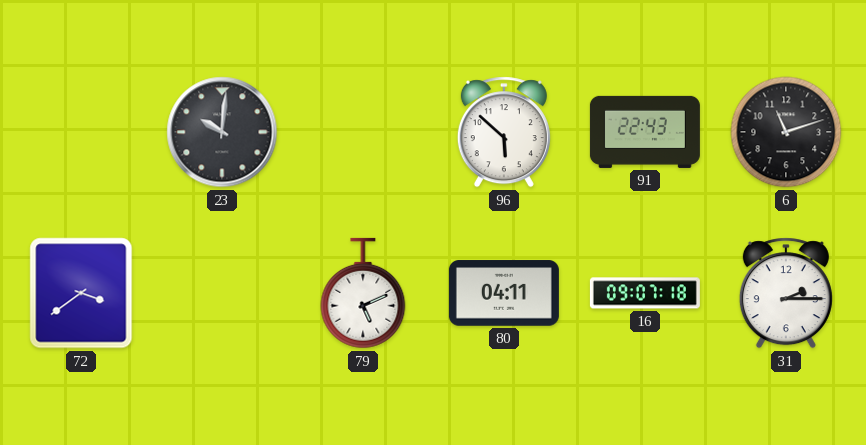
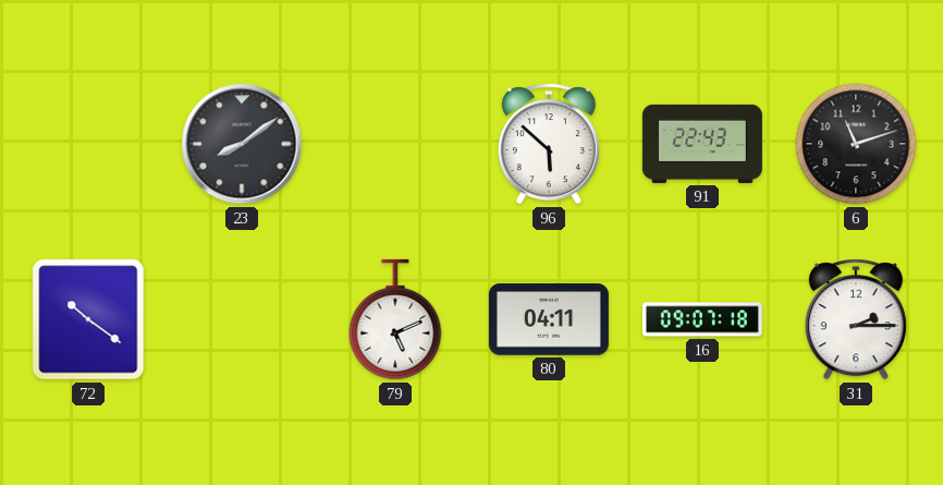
23: 10:01 -> 8:09 (242, 144)
72: 3:39 -> 10:21 (88, 319)
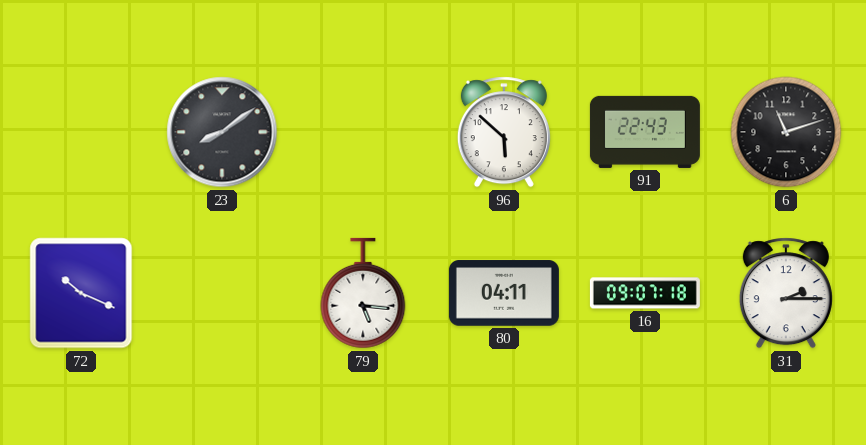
72: 10:21 -> 10:19 (81, 293)
79: 5:11 -> 5:16 (363, 293)
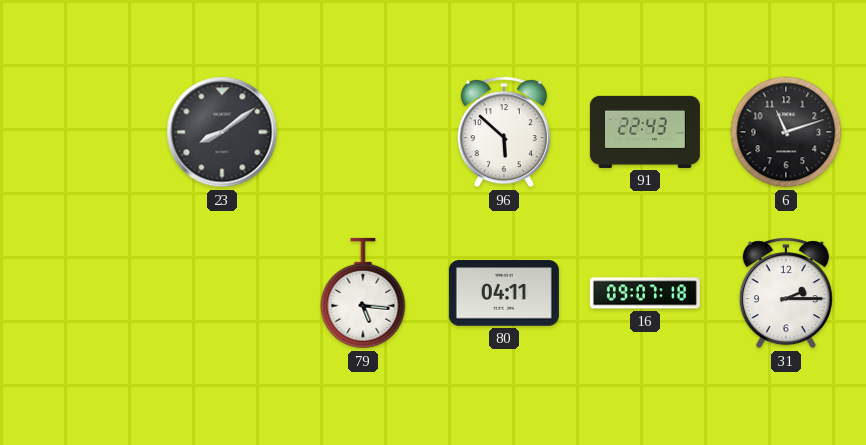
72: 10:19 -> none (81, 293)
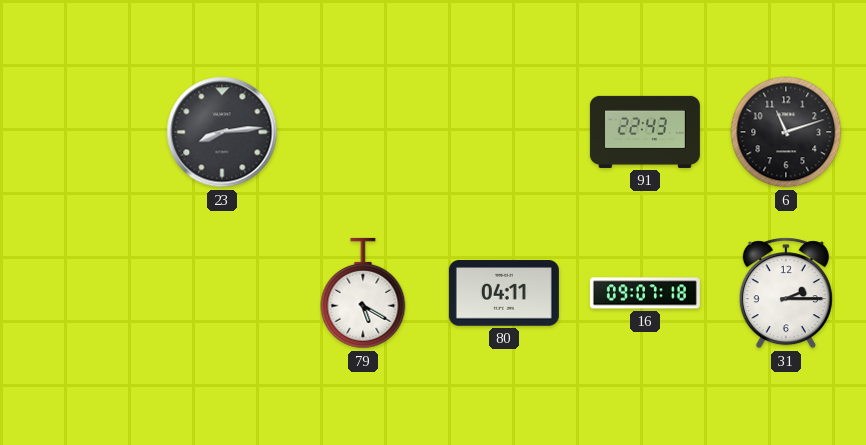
23: 8:09 -> 8:14 (222, 132)
96: 5:52 -> none (504, 132)
79: 5:16 -> 5:20 (363, 293)
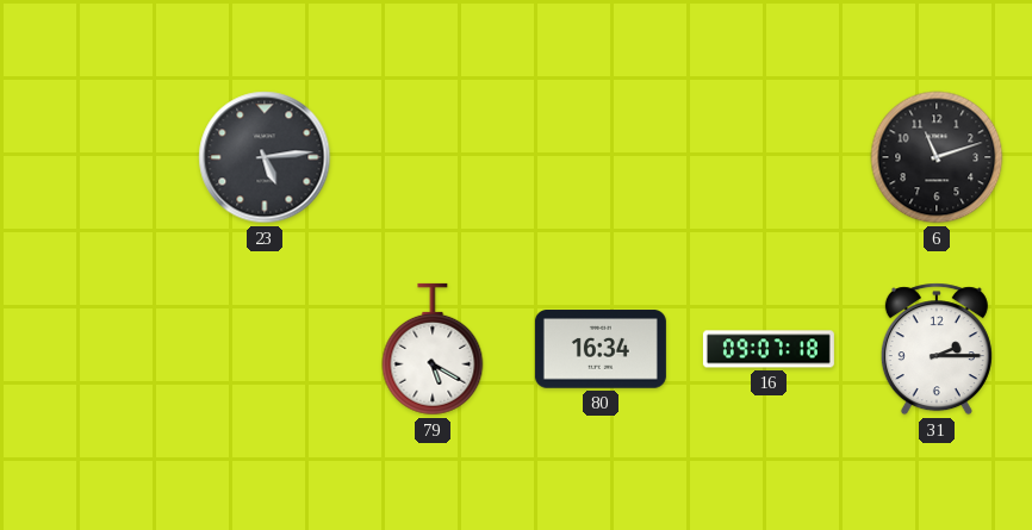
23: 8:14 -> 5:14 (265, 157)
91: 22:43 -> none (645, 132)
80: 04:11 -> 16:34 (601, 349)
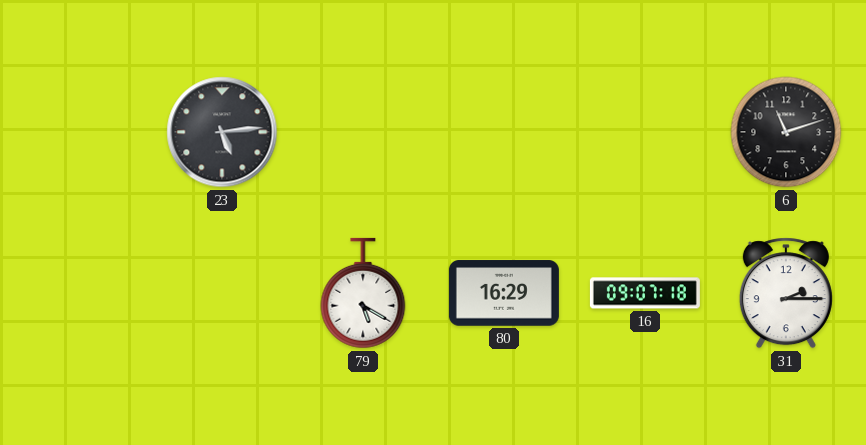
80: 16:34 -> 16:29 (504, 293)
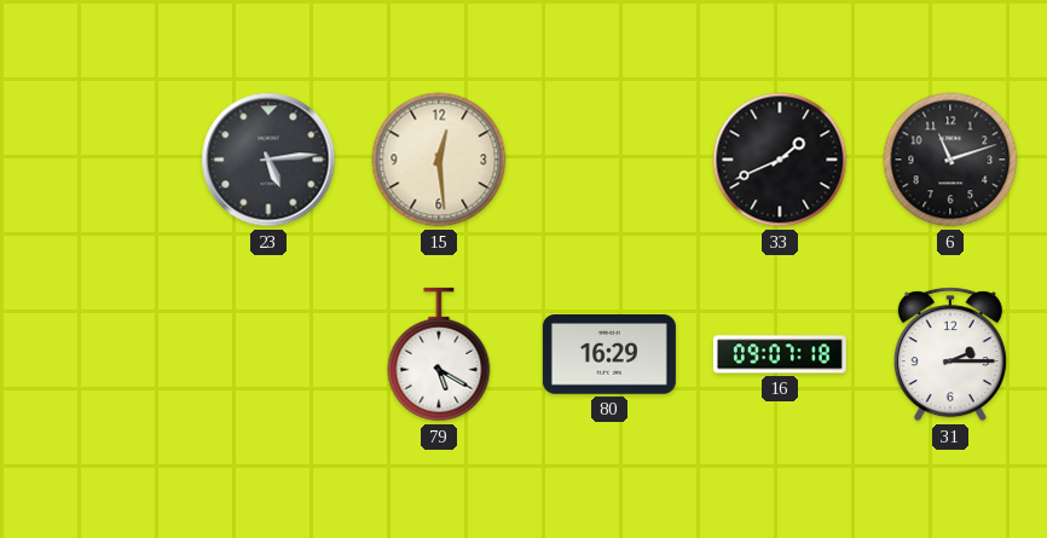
15: none -> 12:29 (439, 160)
33: none -> 1:41 (780, 160)
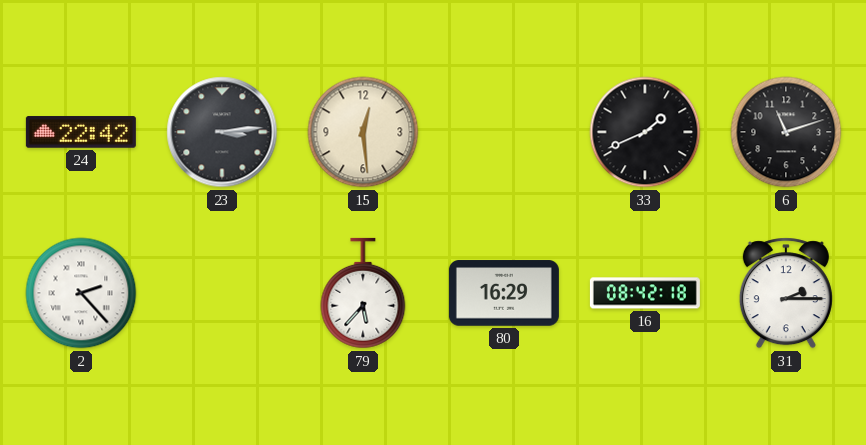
24: none -> 22:42 (81, 132)
23: 5:14 -> 3:14 (222, 132)
2: none -> 2:23 (81, 293)
79: 5:20 -> 5:37 (363, 293)
16: 09:07 -> 08:42 (645, 293)
